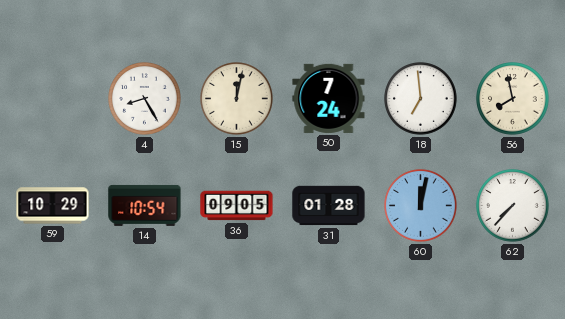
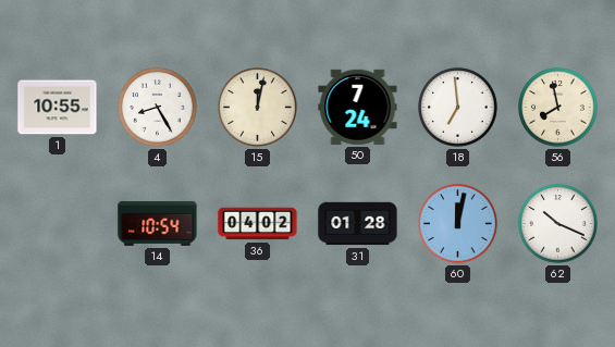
1: none -> 10:55 (58, 108)
59: 10:29 -> none (53, 206)
36: 09:05 -> 04:02 (258, 224)
62: 7:37 -> 10:19 (558, 224)
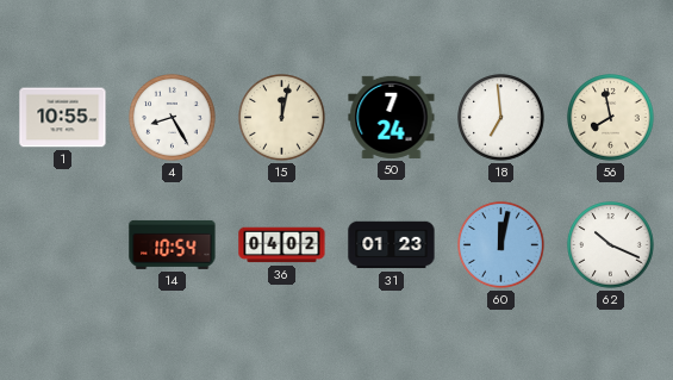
31: 01:28 -> 01:23 (392, 245)
